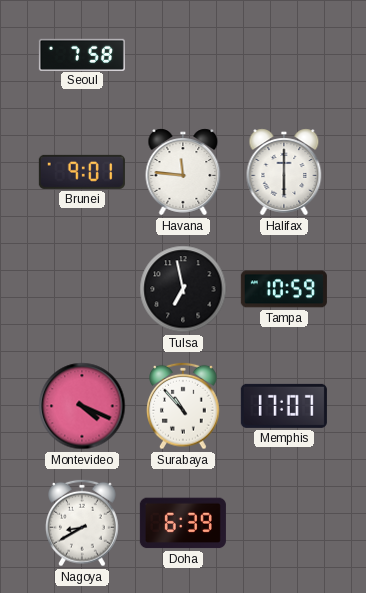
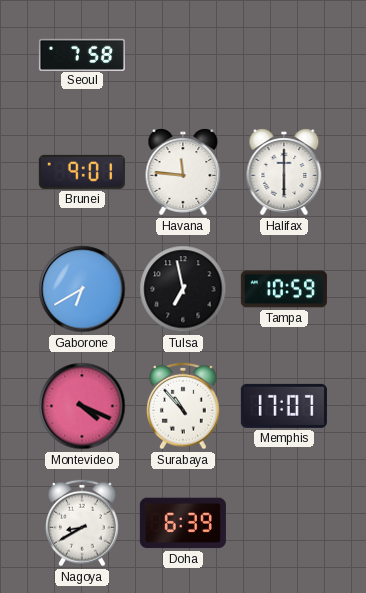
Gaborone: none -> 6:40 (82, 289)
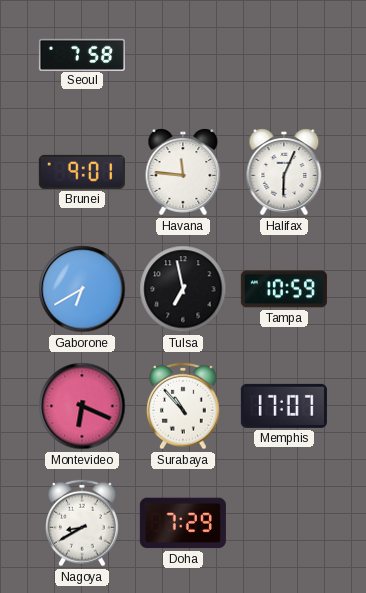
Halifax: 6:00 -> 6:04 (284, 172)
Montevideo: 4:19 -> 6:19 (82, 406)
Doha: 6:39 -> 7:29 (183, 523)
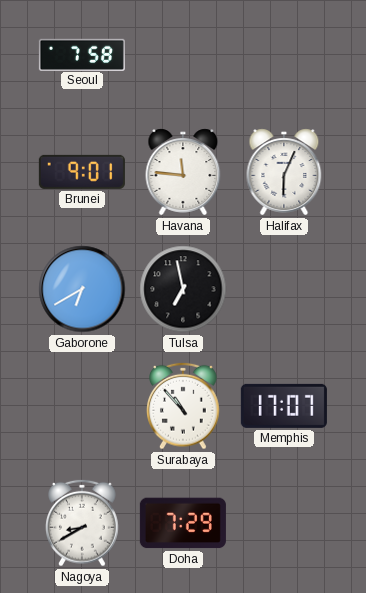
Tampa: 10:59 -> none (284, 289)
Montevideo: 6:19 -> none (82, 406)
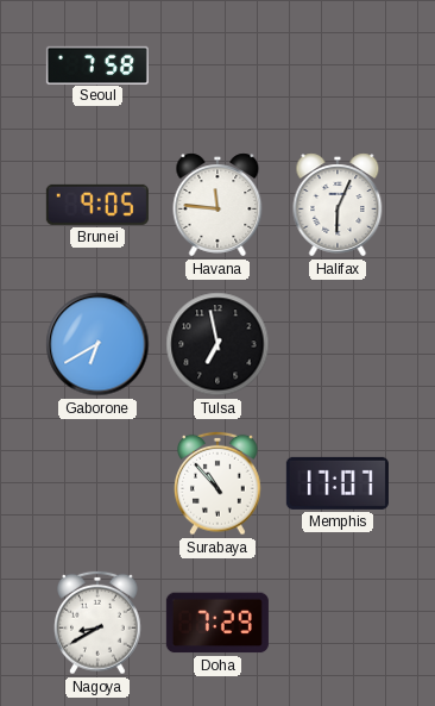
Brunei: 9:01 -> 9:05 (97, 205)
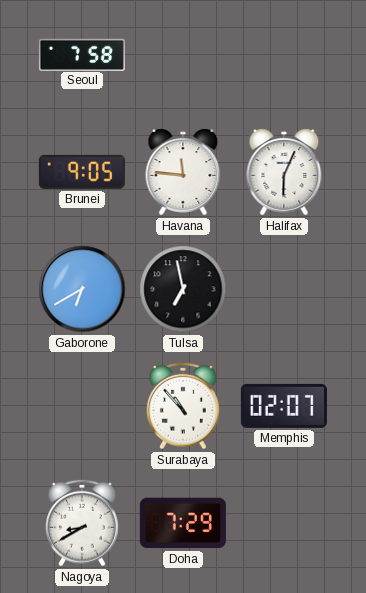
Memphis: 17:07 -> 02:07 (284, 406)
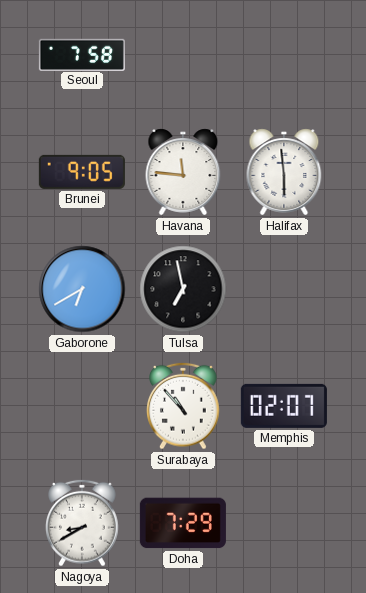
Halifax: 6:04 -> 5:59 (284, 172)
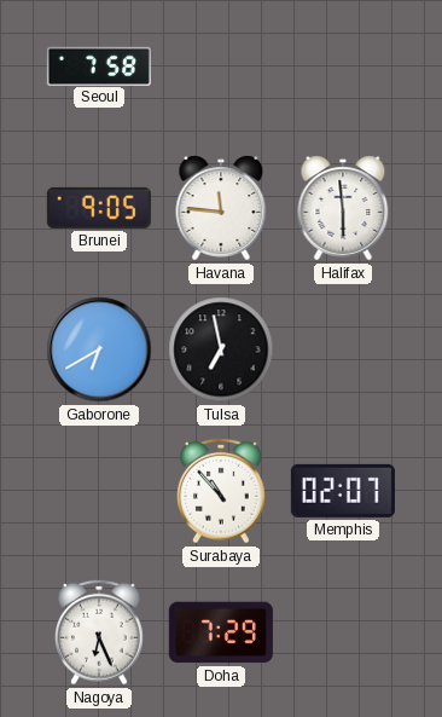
Nagoya: 8:40 -> 6:26 (99, 632)
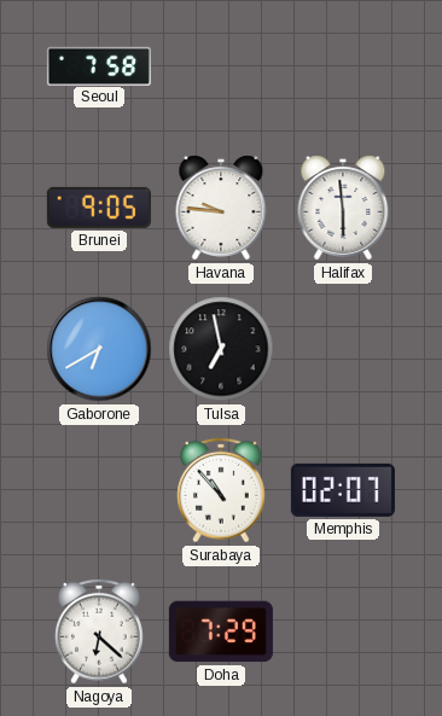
Havana: 11:46 -> 9:46 (221, 208)
Nagoya: 6:26 -> 6:22 (99, 631)
